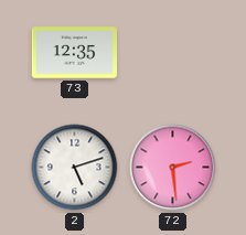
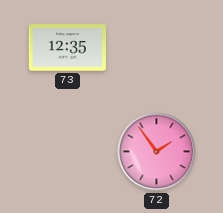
2: 5:12 -> none (75, 168)
72: 2:29 -> 1:54 (157, 152)
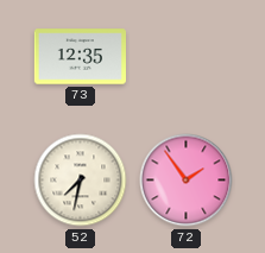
52: none -> 7:32 (81, 181)
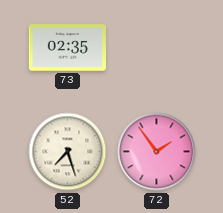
73: 12:35 -> 02:35 (67, 48)
52: 7:32 -> 7:27 (68, 152)
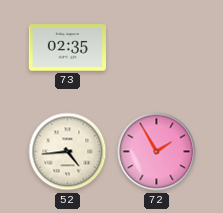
52: 7:27 -> 4:44 (68, 152)
72: 1:54 -> 1:55 (157, 152)
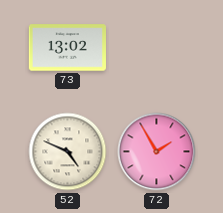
73: 02:35 -> 13:02 (67, 48)
52: 4:44 -> 4:49 (68, 152)
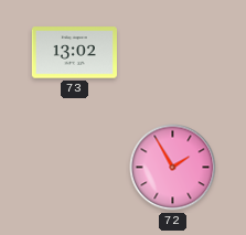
52: 4:49 -> none (68, 152)
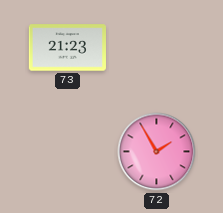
73: 13:02 -> 21:23 (67, 48)
